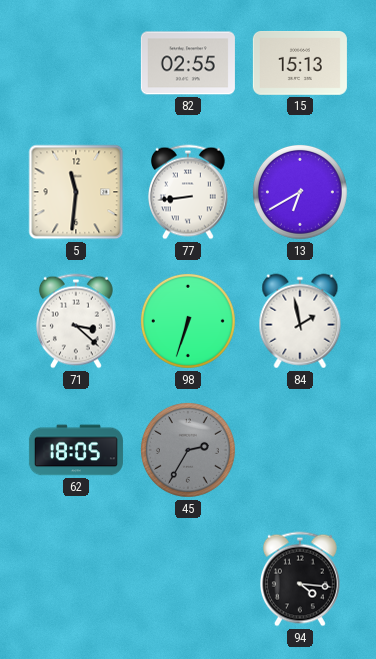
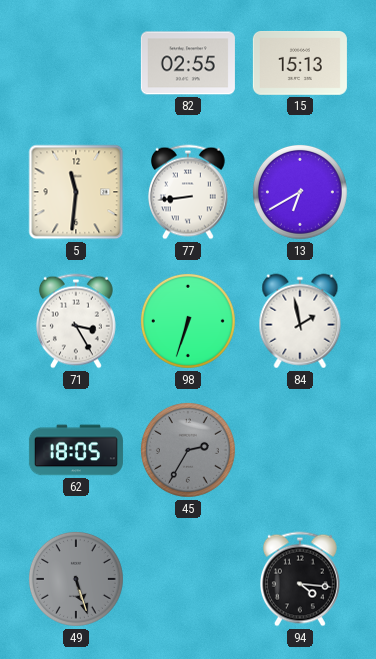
71: 3:22 -> 3:25 (76, 321)
49: none -> 5:27 (76, 579)
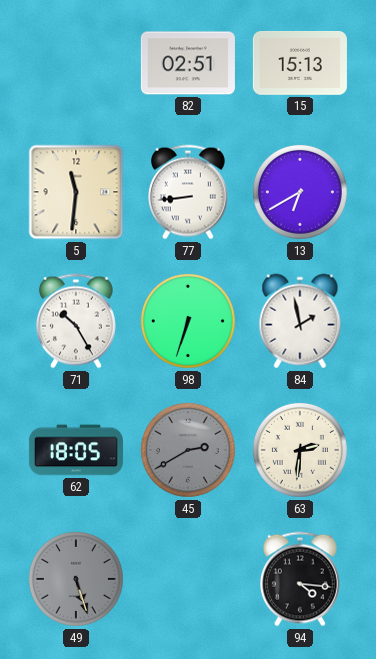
82: 02:55 -> 02:51 (188, 63)
71: 3:25 -> 10:25 (76, 321)
45: 2:35 -> 2:40 (188, 450)
63: none -> 2:31 (300, 450)
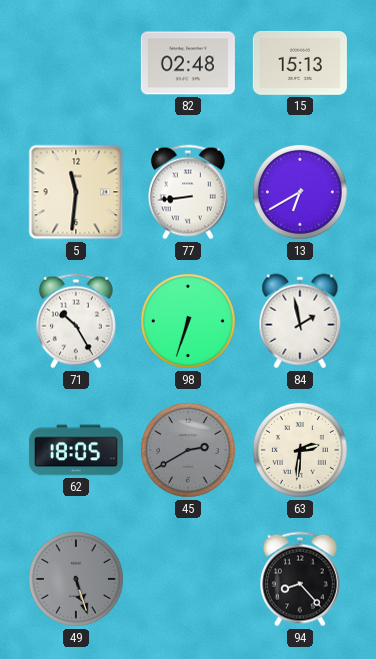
82: 02:51 -> 02:48 (188, 63)
94: 4:16 -> 8:23 (300, 579)
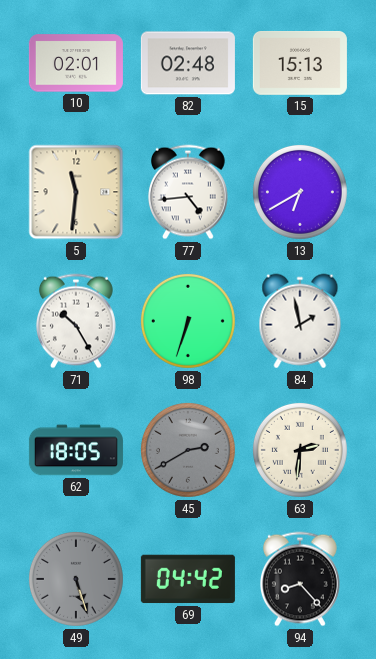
10: none -> 02:01 (76, 63)
77: 8:44 -> 4:44 (188, 192)
69: none -> 04:42 (188, 579)
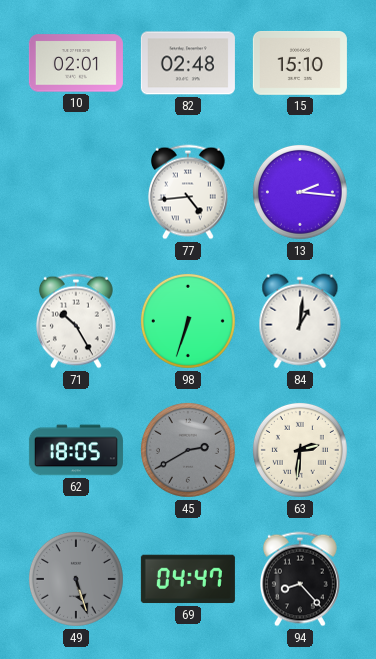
15: 15:13 -> 15:10 (300, 64)
5: 11:31 -> none (76, 192)
13: 6:40 -> 2:16 (300, 192)
84: 1:58 -> 1:01 (300, 321)
69: 04:42 -> 04:47 (188, 579)
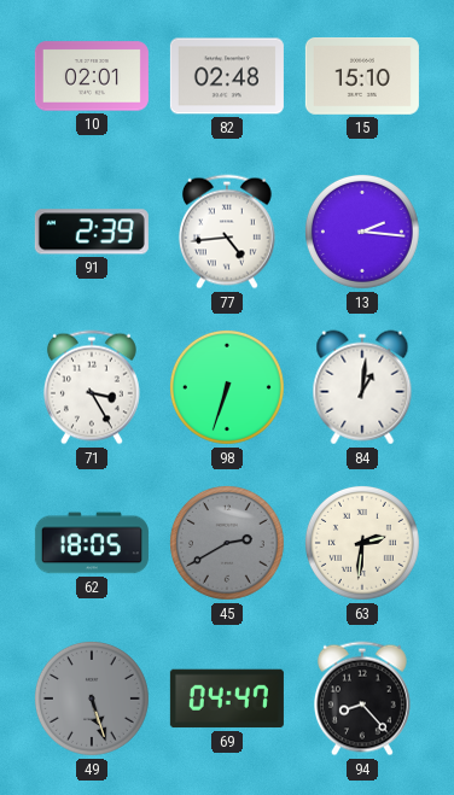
91: none -> 2:39 (92, 232)
71: 10:25 -> 3:25 (92, 387)
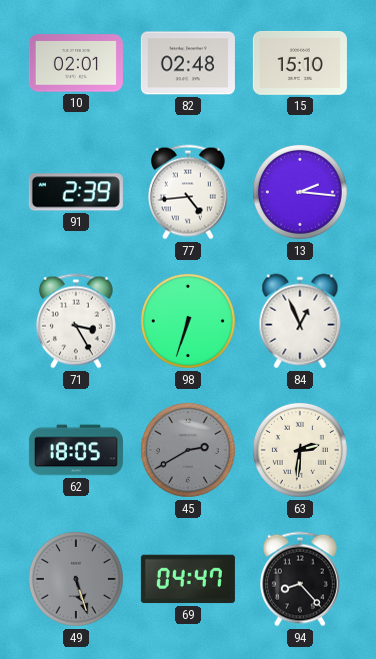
84: 1:01 -> 12:56 (300, 321)
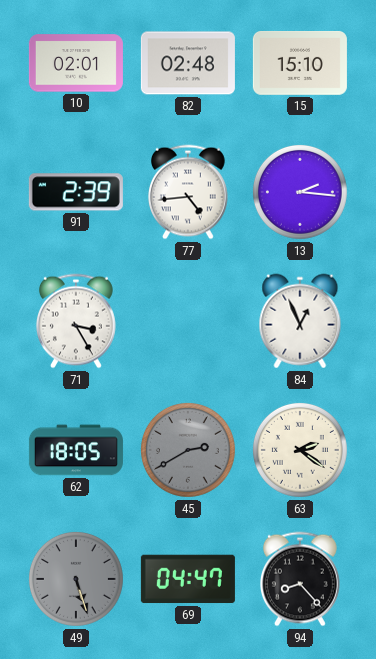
98: 6:33 -> none (188, 321)
63: 2:31 -> 2:21 (300, 450)
